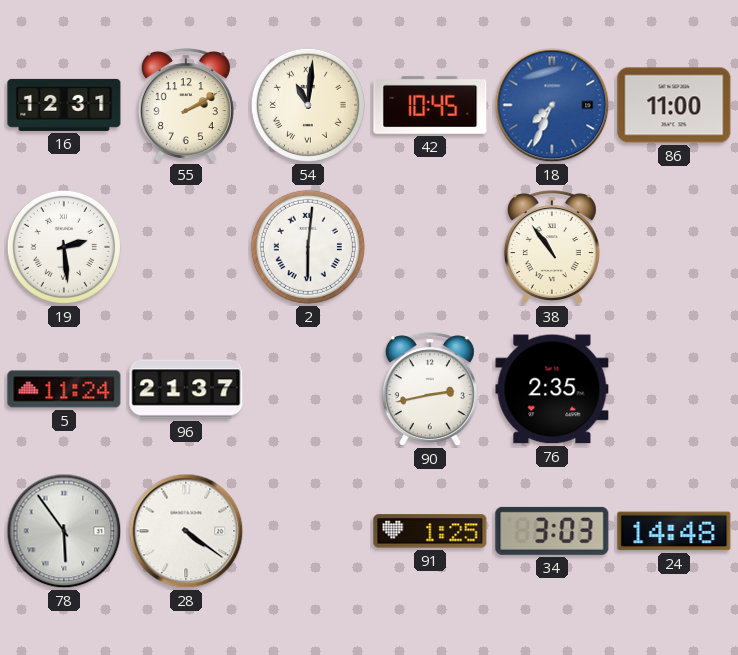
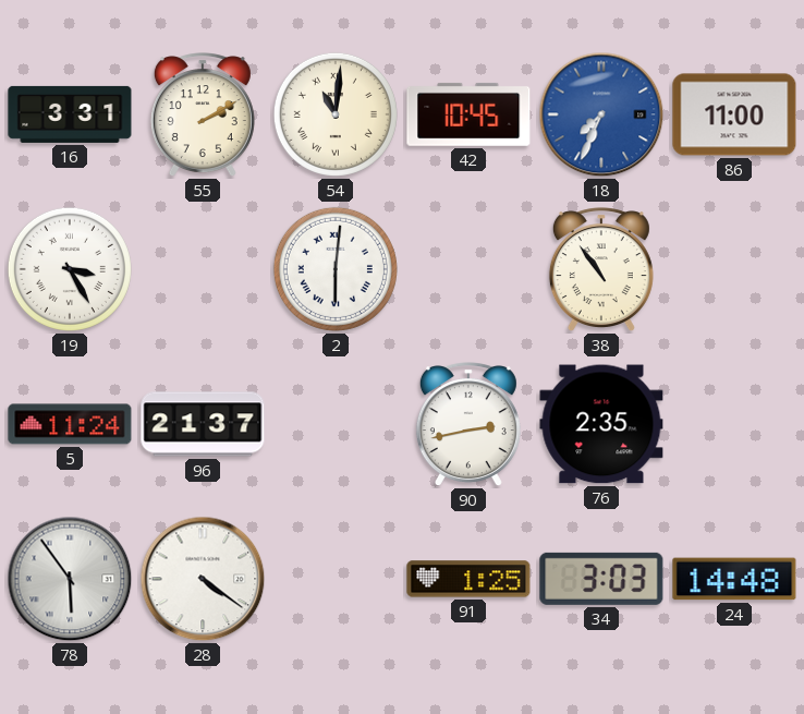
16: 12:31 -> 3:31 (70, 114)
19: 2:29 -> 3:25 (70, 269)
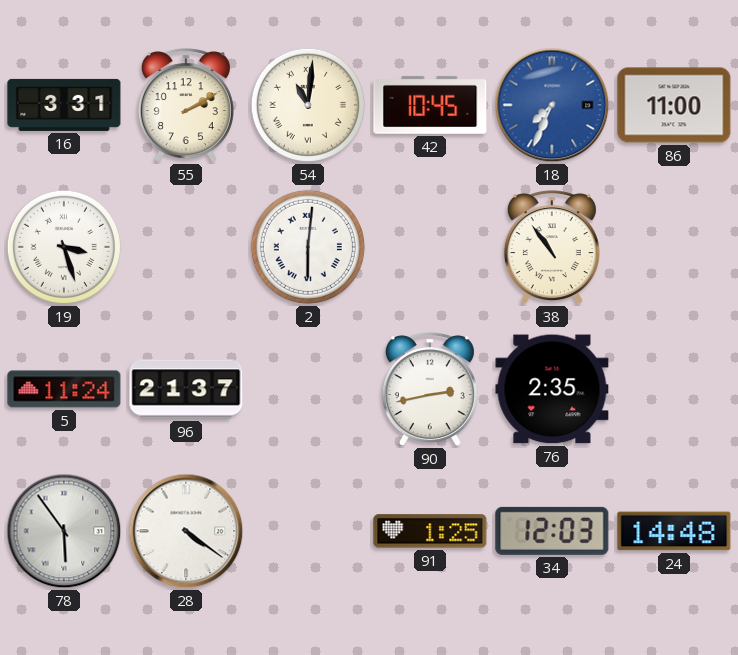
19: 3:25 -> 3:27 (64, 247)
34: 3:03 -> 12:03 (552, 531)
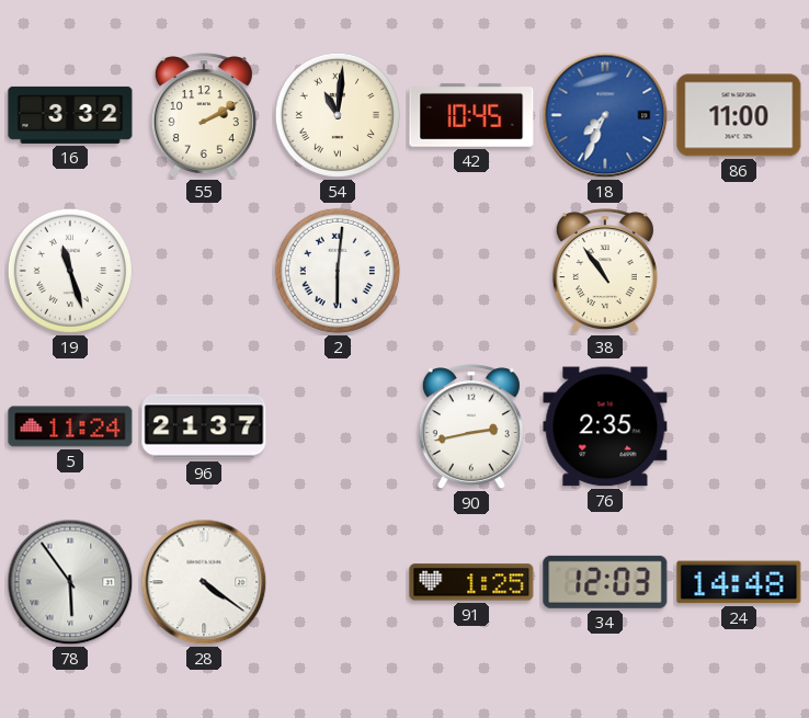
16: 3:31 -> 3:32 (70, 115)
19: 3:27 -> 11:27 (70, 271)
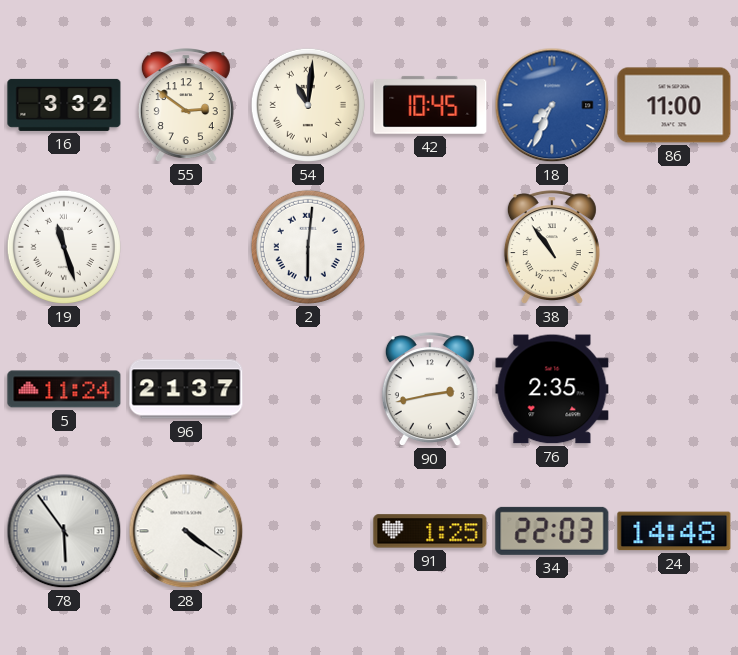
55: 2:10 -> 2:51 (186, 106)
34: 12:03 -> 22:03 (552, 531)
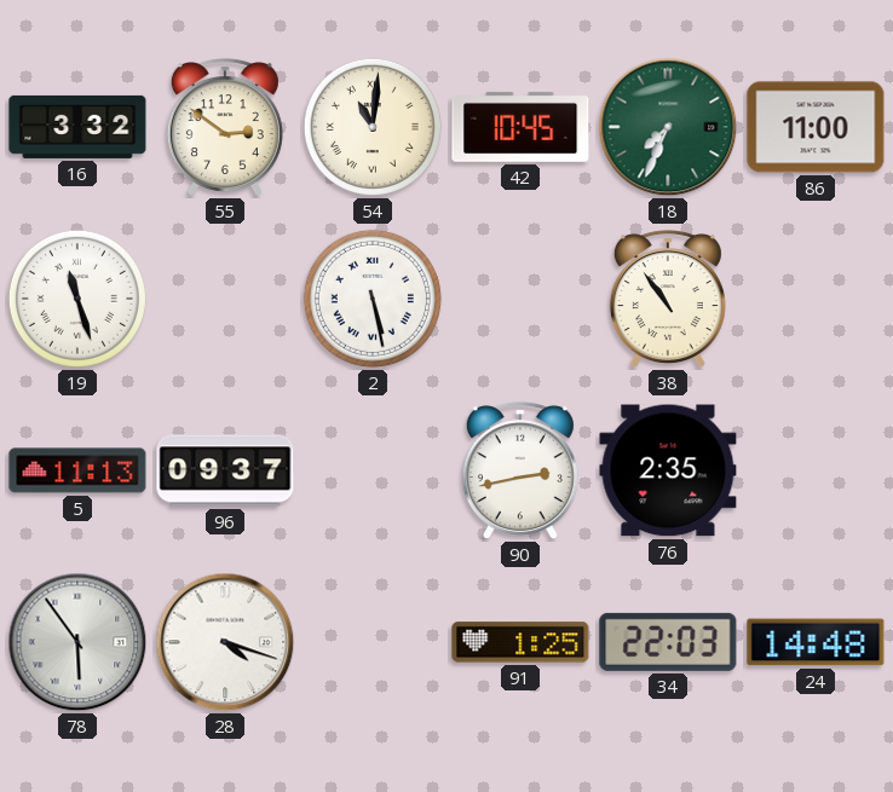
18 dial: blue -> green (668, 127)
2: 6:01 -> 5:28 (373, 299)
5: 11:24 -> 11:13 (77, 470)
96: 21:37 -> 09:37 (225, 470)
28: 4:21 -> 4:18 (225, 642)
